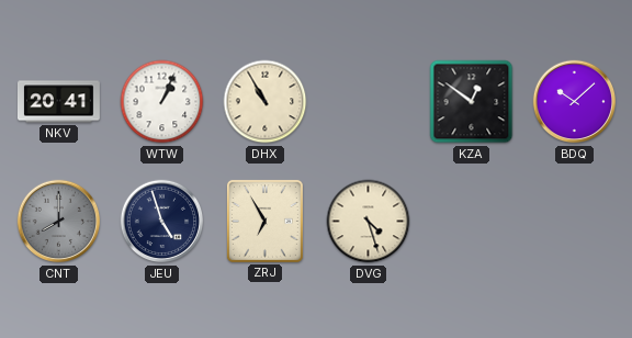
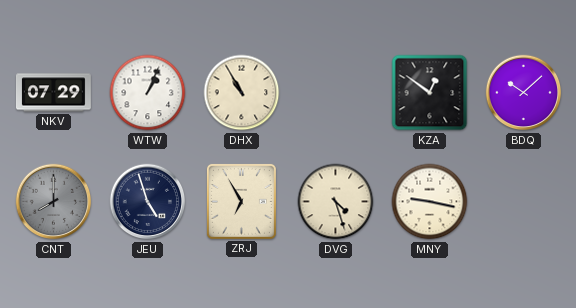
NKV: 20:41 -> 07:29 (53, 93)
MNY: none -> 9:17 (430, 202)
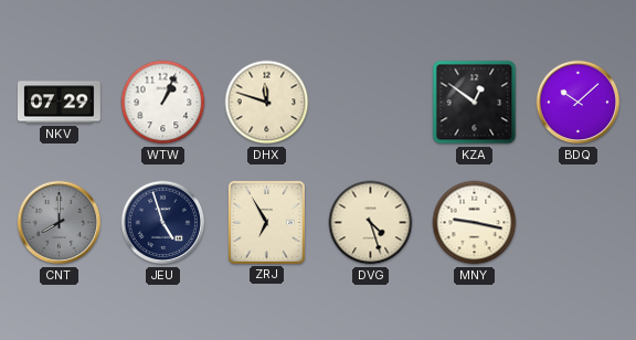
DHX: 10:55 -> 11:48 (267, 103)
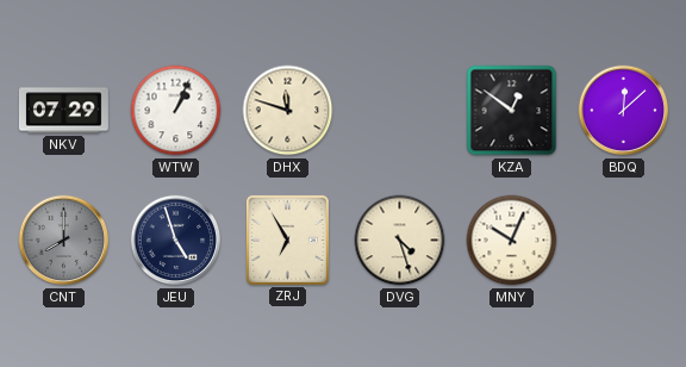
BDQ: 10:08 -> 12:08 (624, 111)
MNY: 9:17 -> 10:04 (512, 241)
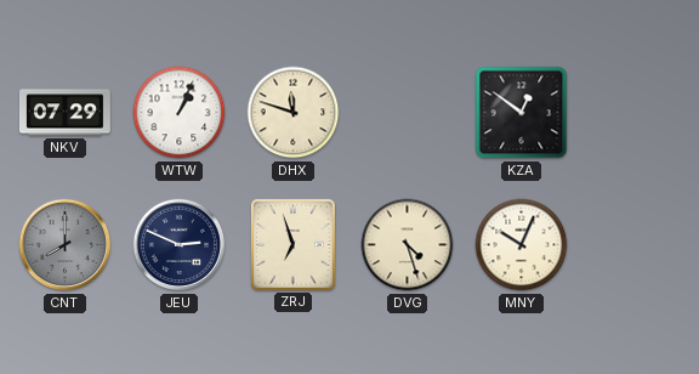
BDQ: 12:08 -> none (624, 111)
JEU: 4:57 -> 2:49 (180, 245)
ZRJ: 6:55 -> 6:57 (292, 244)
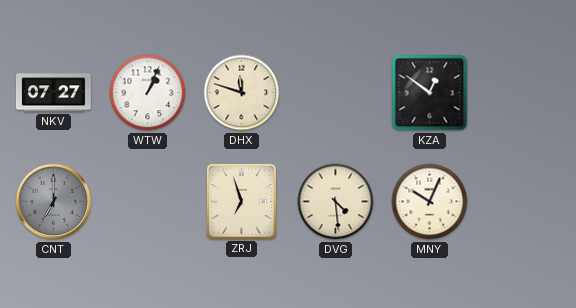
NKV: 07:29 -> 07:27 (53, 93)
CNT: 8:00 -> 7:00 (54, 202)
JEU: 2:49 -> none (180, 245)
DVG: 4:27 -> 4:29 (336, 202)
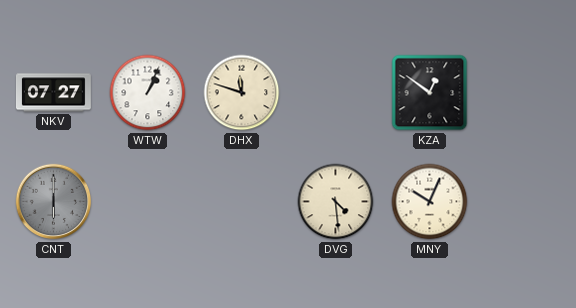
CNT: 7:00 -> 6:00 (54, 202)
ZRJ: 6:57 -> none (241, 201)
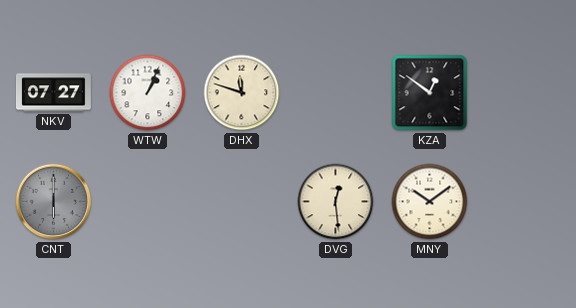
DVG: 4:29 -> 12:29 (336, 202)
MNY: 10:04 -> 10:09 (430, 202)
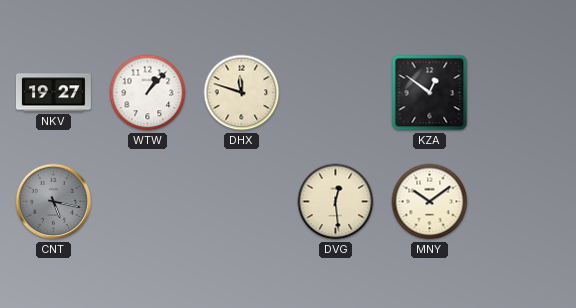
NKV: 07:27 -> 19:27 (53, 93)
WTW: 1:04 -> 1:07 (148, 93)
CNT: 6:00 -> 5:17 (54, 202)
